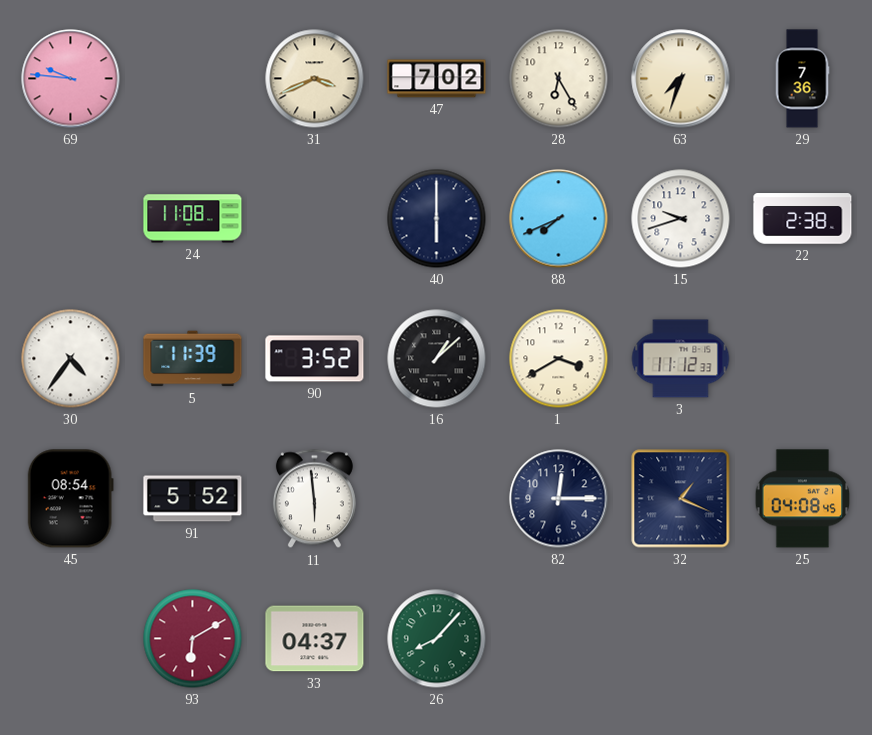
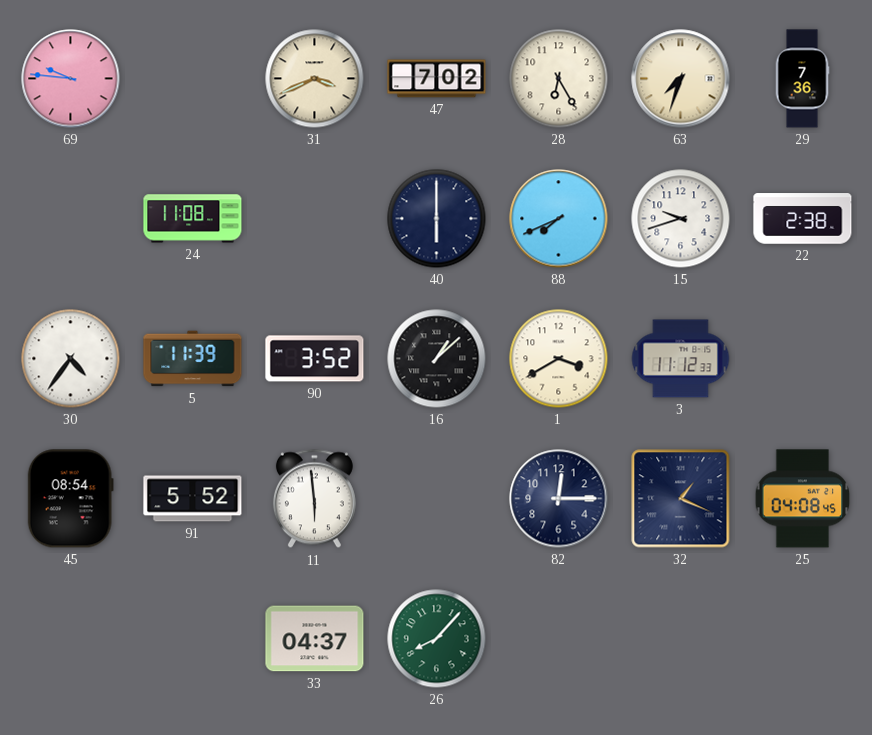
93: 6:10 -> none (193, 639)
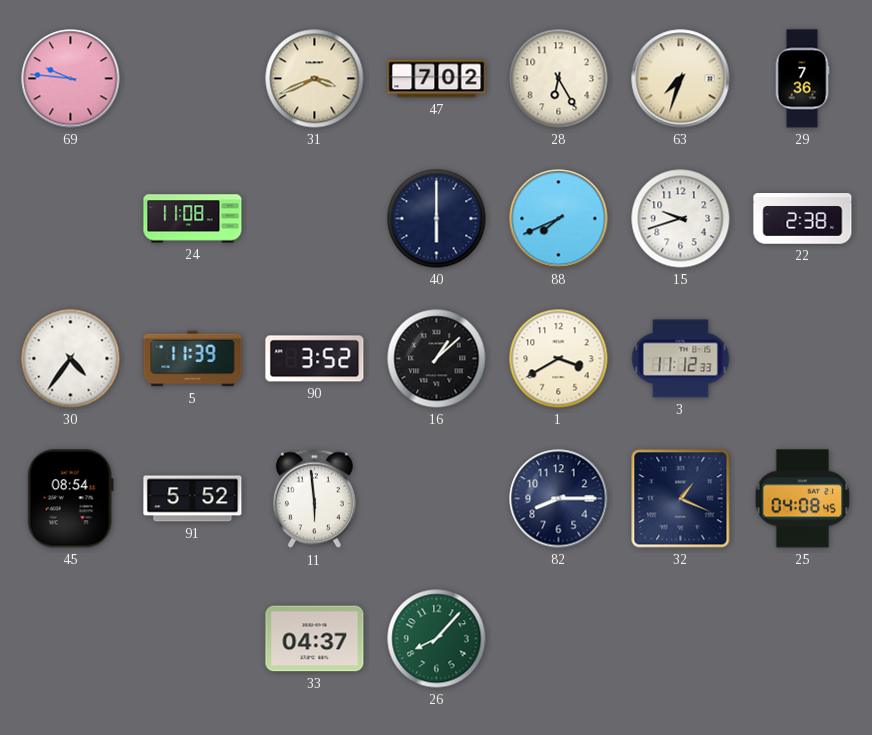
82: 12:15 -> 8:15 (559, 499)
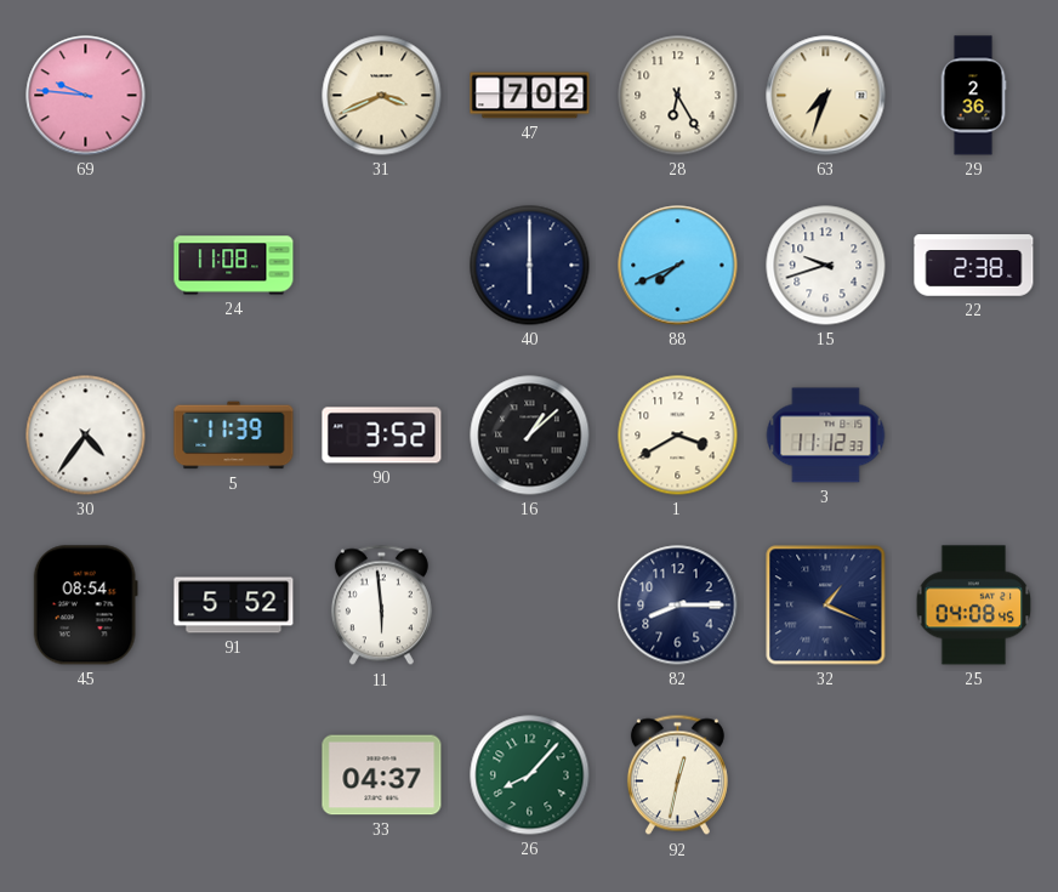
29: 7:36 -> 2:36 (973, 96)
92: none -> 12:32 (677, 775)
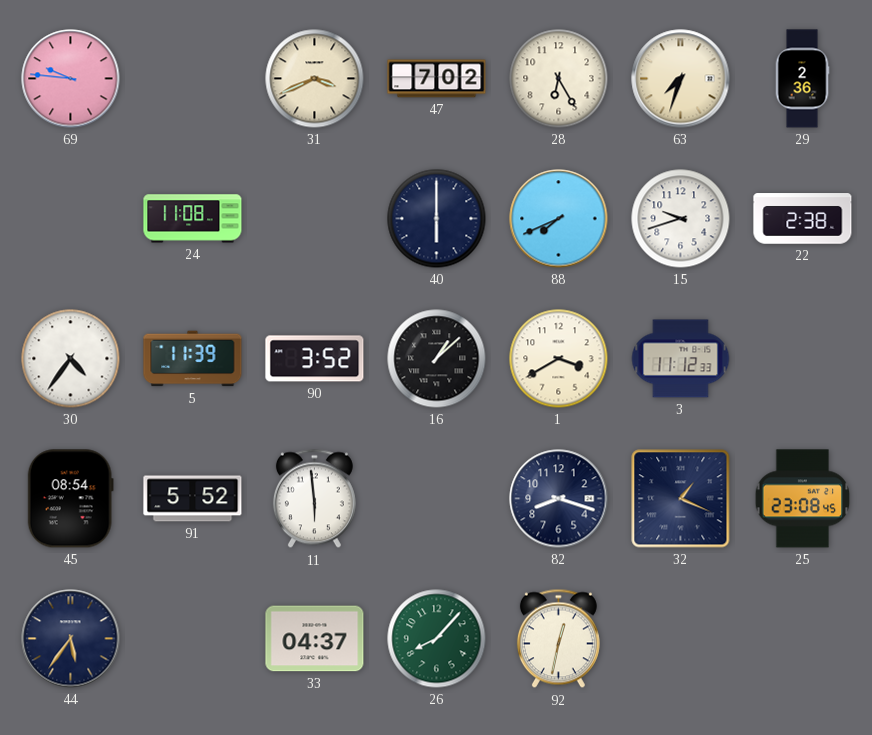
82: 8:15 -> 8:18 (559, 499)
25: 04:08 -> 23:08 (803, 499)
44: none -> 5:36 (71, 639)
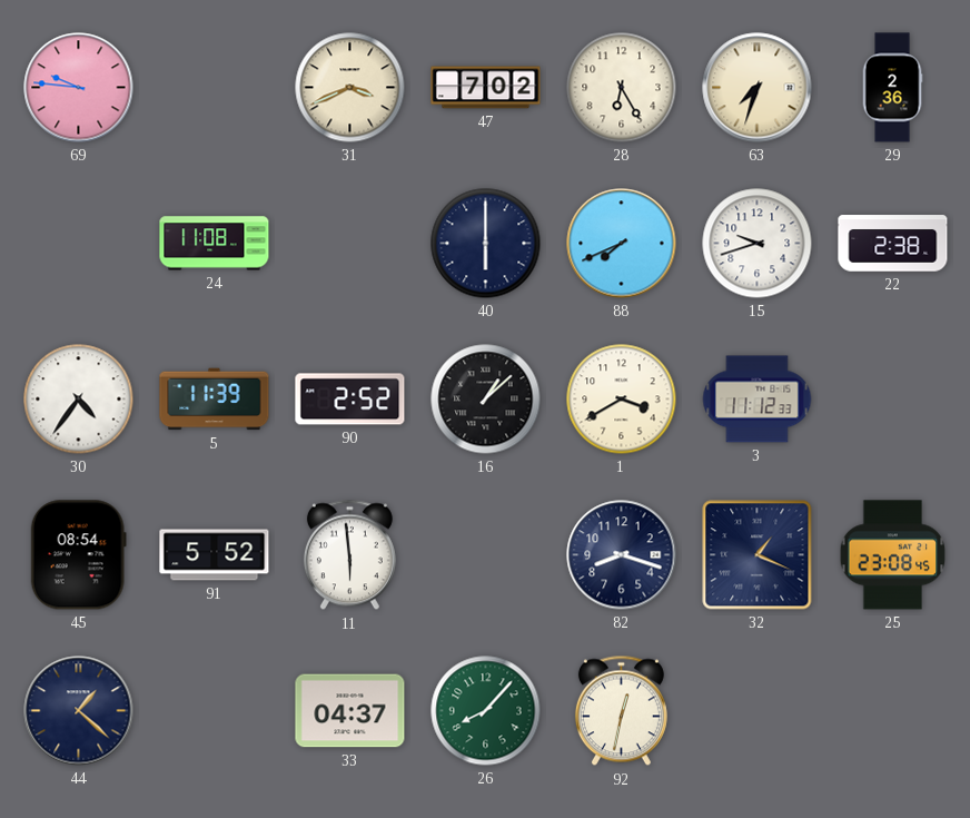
90: 3:52 -> 2:52 (350, 400)
44: 5:36 -> 1:22 (79, 711)
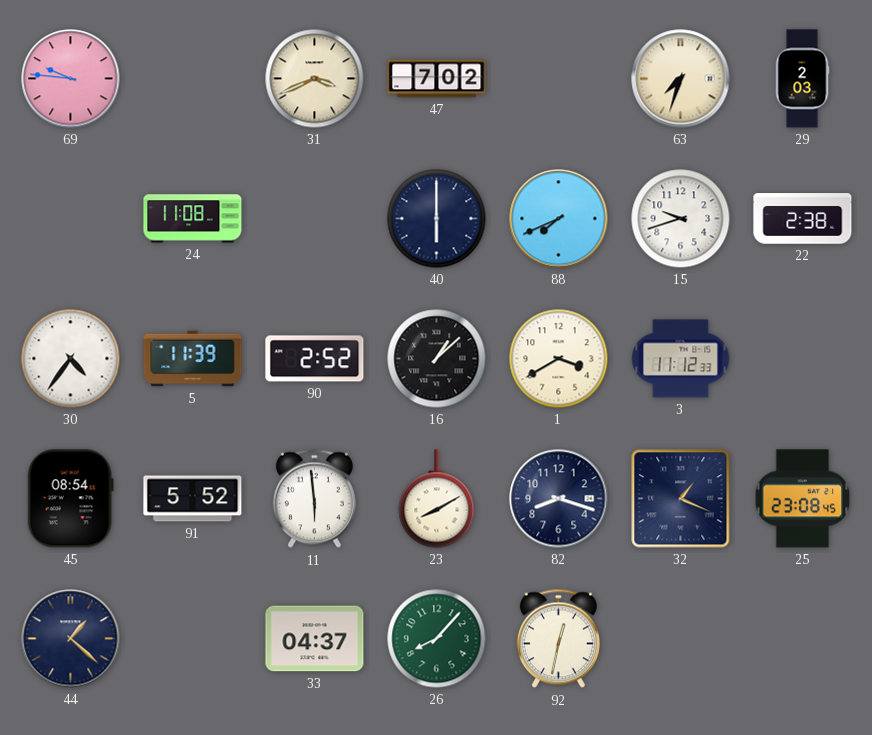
28: 6:25 -> none (622, 88)
29: 2:36 -> 2:03 (802, 79)
23: none -> 8:10 (437, 499)
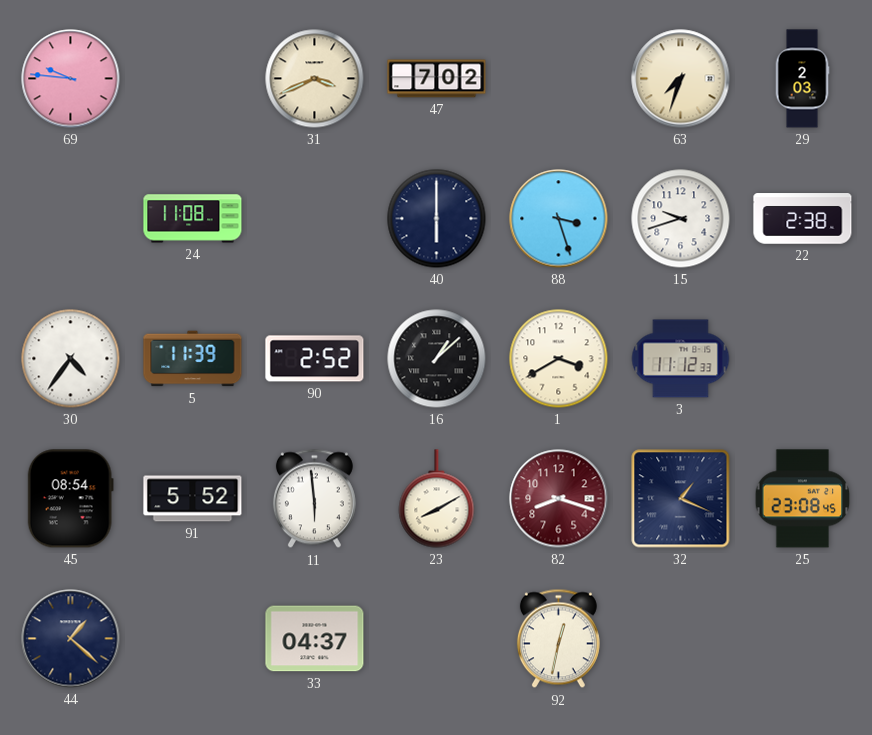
88: 7:41 -> 3:27 (559, 219)
82 dial: navy -> burgundy (559, 499)
26: 8:07 -> none (437, 639)
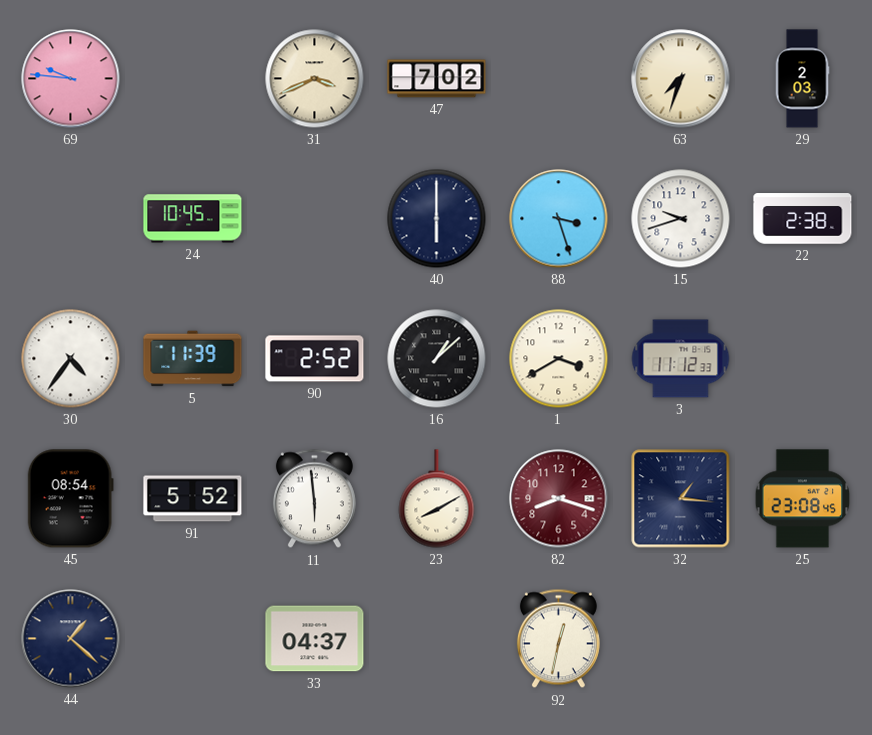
24: 11:08 -> 10:45 (193, 219)
32: 1:19 -> 1:16 (681, 499)
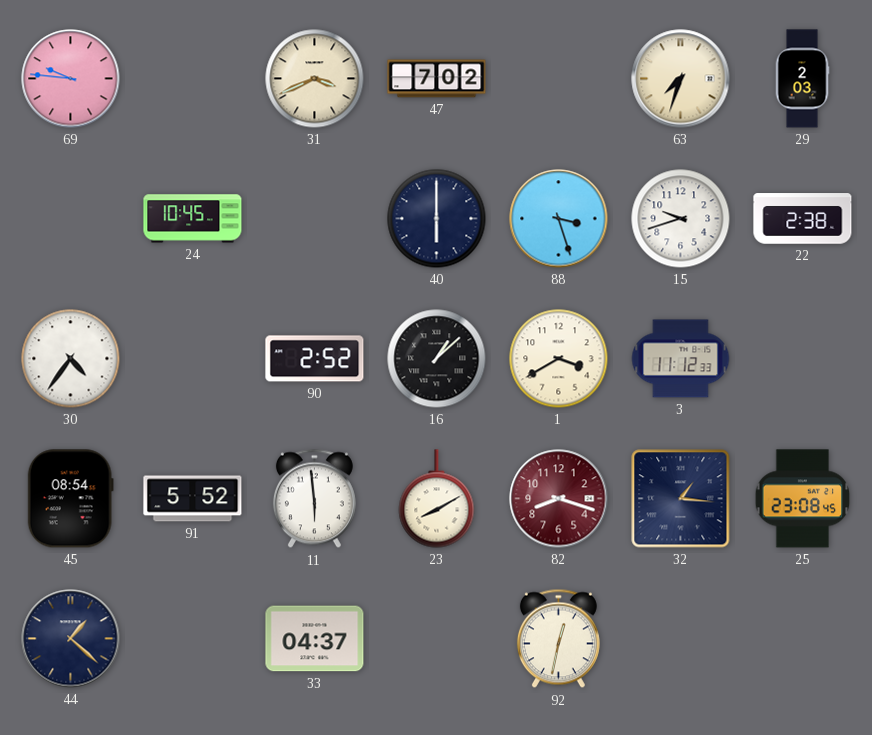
5: 11:39 -> none (193, 359)
